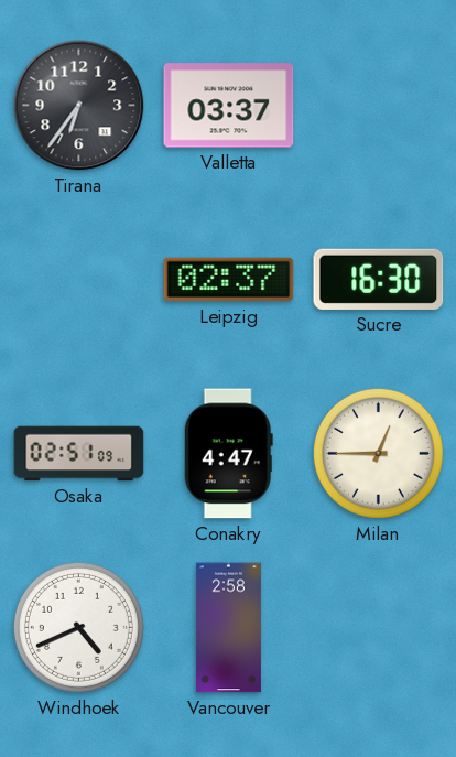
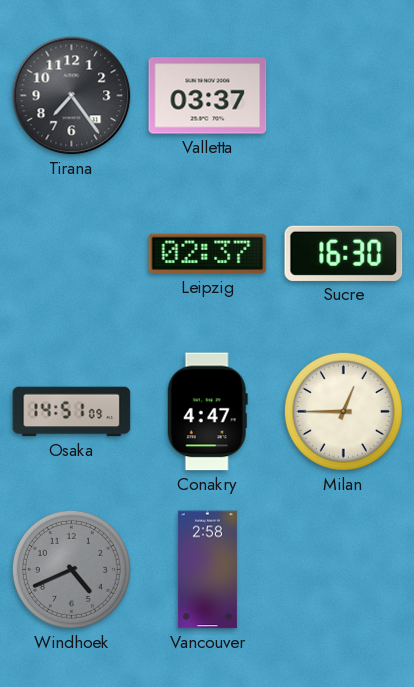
Tirana: 6:36 -> 7:24 (72, 96)
Osaka: 02:51 -> 14:51 (72, 412)
Windhoek dial: white -> grey (71, 569)
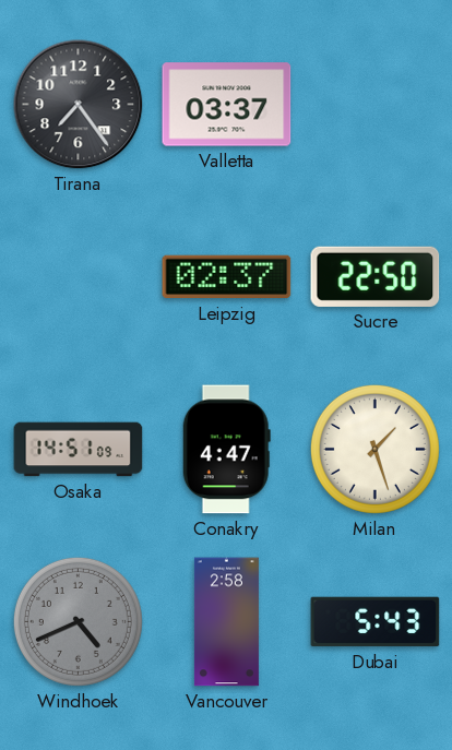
Sucre: 16:30 -> 22:50 (376, 276)
Milan: 12:45 -> 1:27 (374, 449)
Dubai: none -> 5:43 (376, 622)
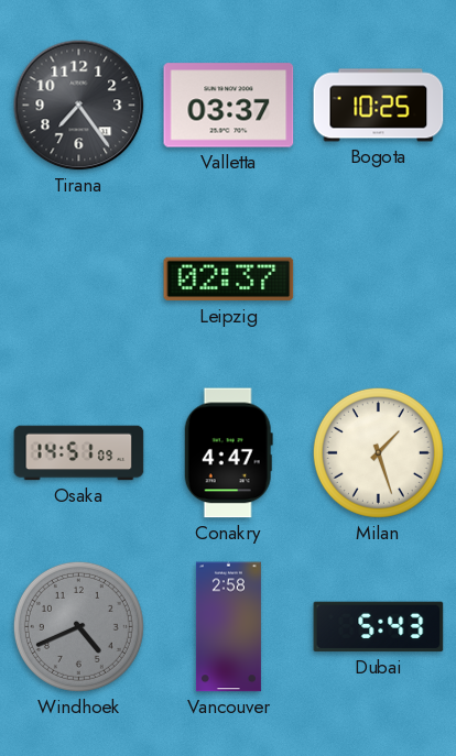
Bogota: none -> 10:25 (379, 106)
Sucre: 22:50 -> none (376, 276)
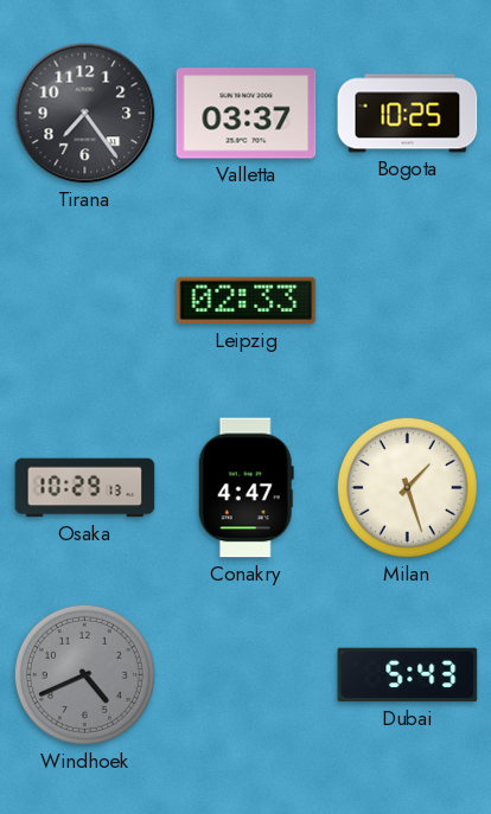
Leipzig: 02:37 -> 02:33 (247, 301)
Osaka: 14:51 -> 10:29 (85, 488)
Vancouver: 2:58 -> none (228, 627)
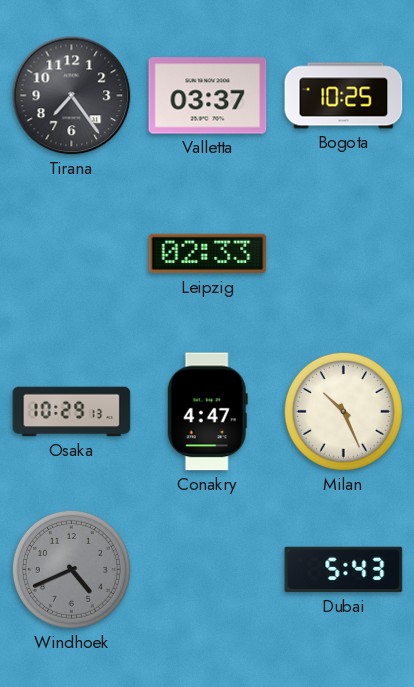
Milan: 1:27 -> 10:26 (343, 411)
